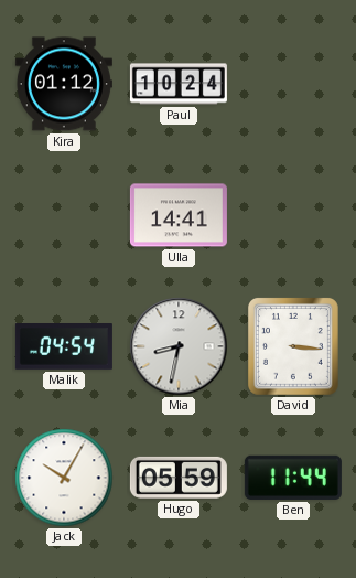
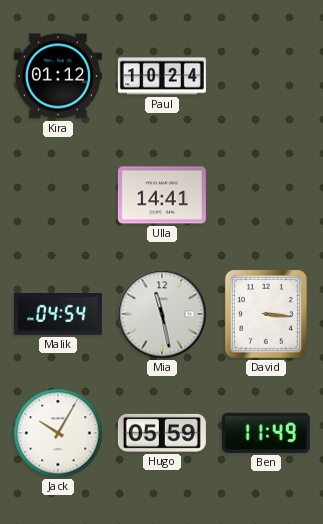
Mia: 8:32 -> 11:28 (162, 314)
Ben: 11:44 -> 11:49 (266, 433)
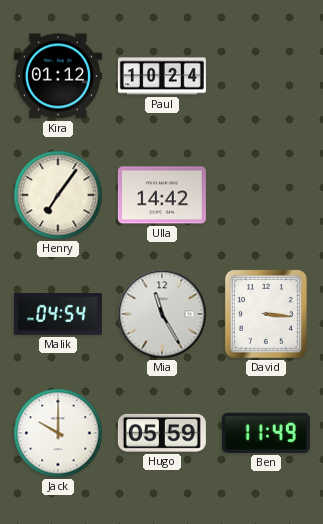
Henry: none -> 7:06 (58, 195)
Ulla: 14:41 -> 14:42 (162, 195)
Mia: 11:28 -> 11:25 (162, 314)
Jack: 10:05 -> 10:00 (58, 433)
